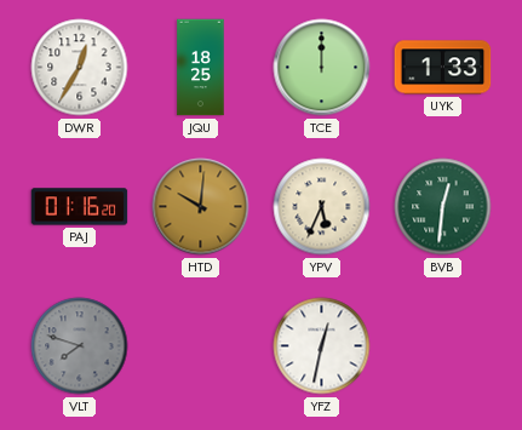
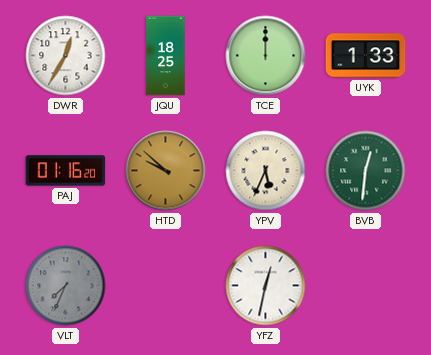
HTD: 10:01 -> 9:52 (166, 171)
VLT: 7:48 -> 7:34 (66, 286)
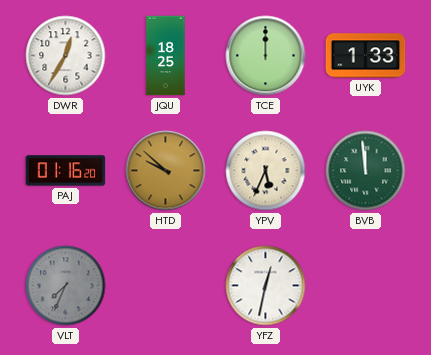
BVB: 12:31 -> 11:59 (366, 171)
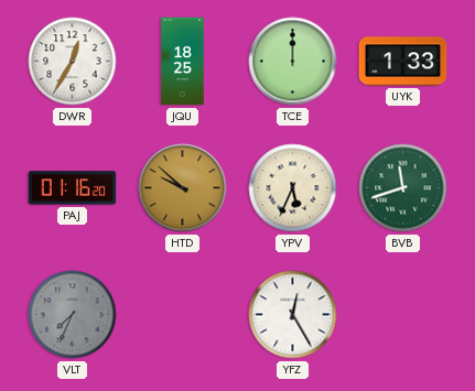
BVB: 11:59 -> 11:42 (403, 188)
YFZ: 12:32 -> 12:25 (293, 315)
